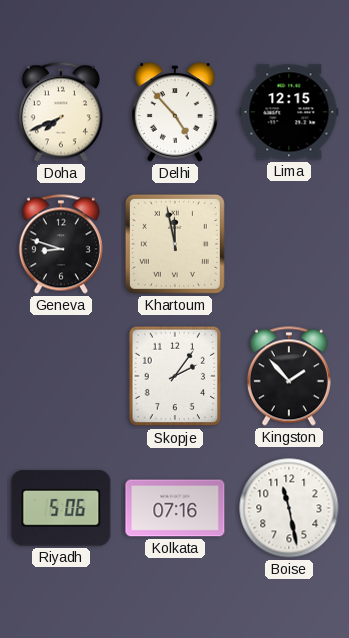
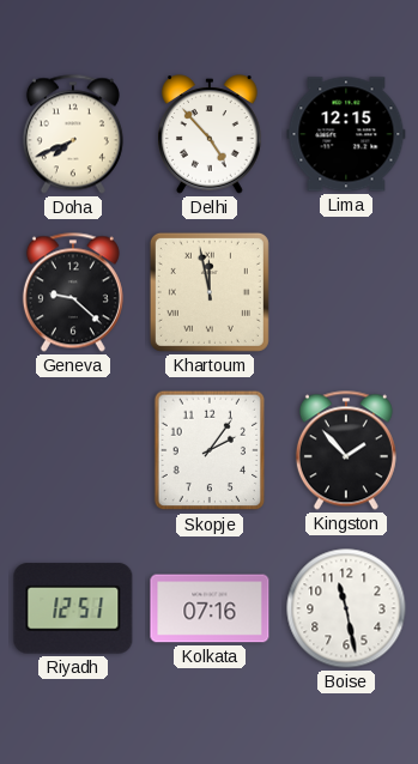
Geneva: 8:48 -> 9:22 (73, 292)
Riyadh: 5:06 -> 12:51 (73, 608)
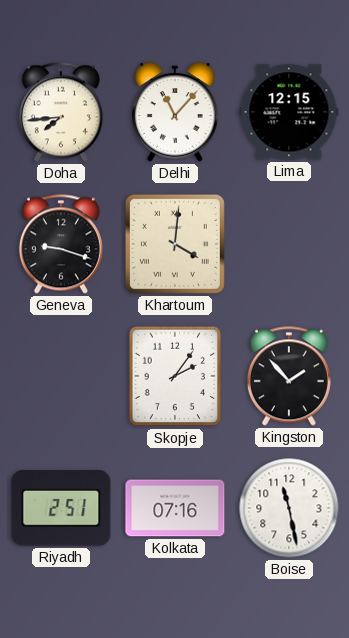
Doha: 7:41 -> 7:44 (61, 112)
Delhi: 4:53 -> 11:07 (176, 112)
Geneva: 9:22 -> 9:18 (61, 244)
Khartoum: 11:58 -> 4:01 (175, 244)
Riyadh: 12:51 -> 2:51 (61, 508)
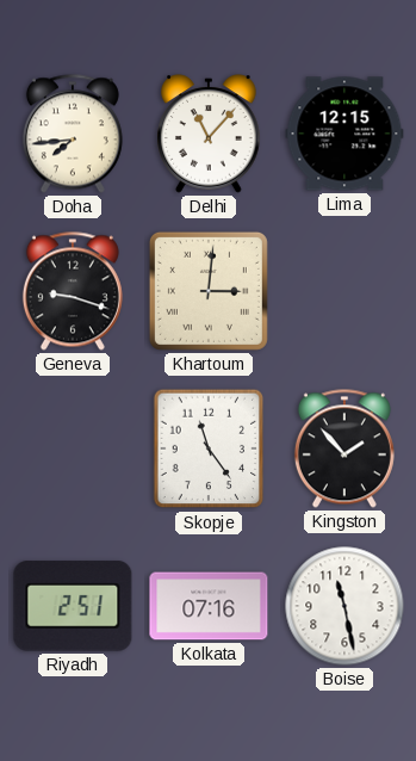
Khartoum: 4:01 -> 3:01 (209, 291)
Skopje: 2:06 -> 11:24 (209, 448)
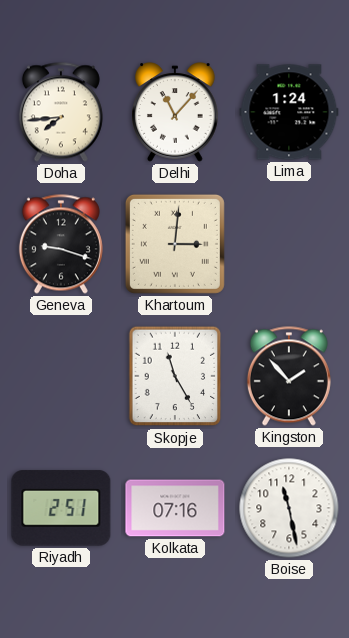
Lima: 12:15 -> 1:24 (289, 112)
Skopje: 11:24 -> 11:25 (175, 376)
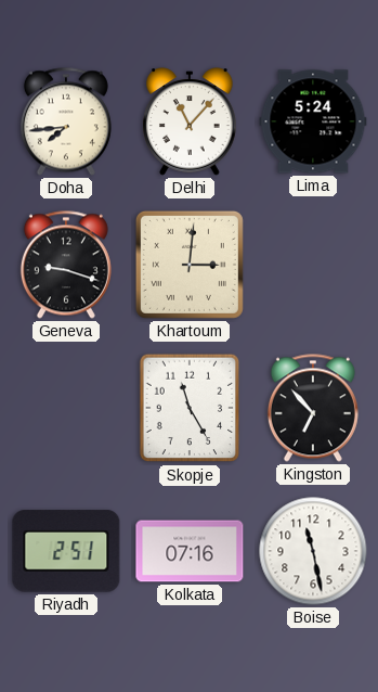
Lima: 1:24 -> 5:24 (313, 121)
Kingston: 1:53 -> 6:53 (313, 408)
